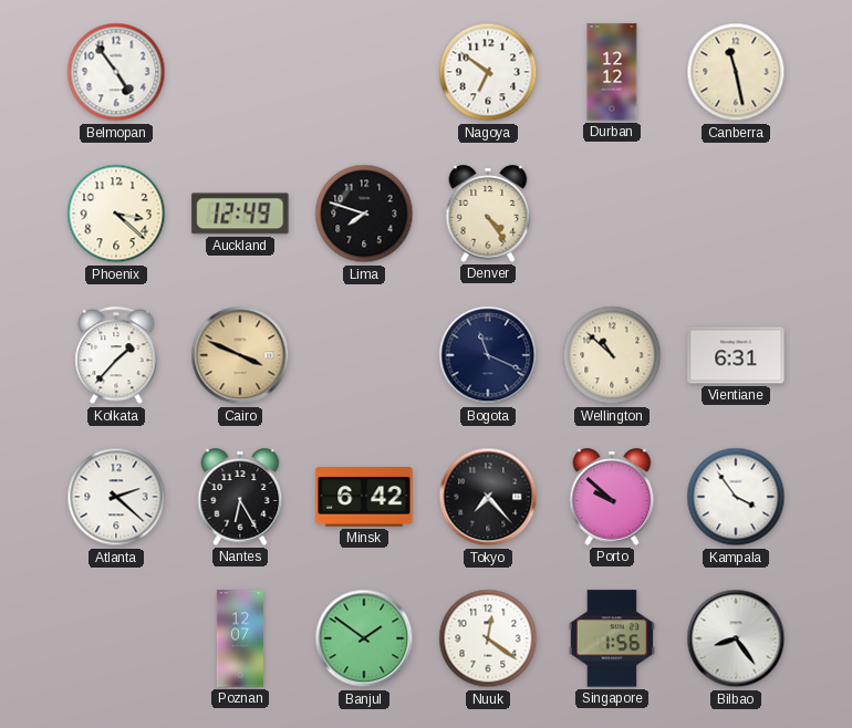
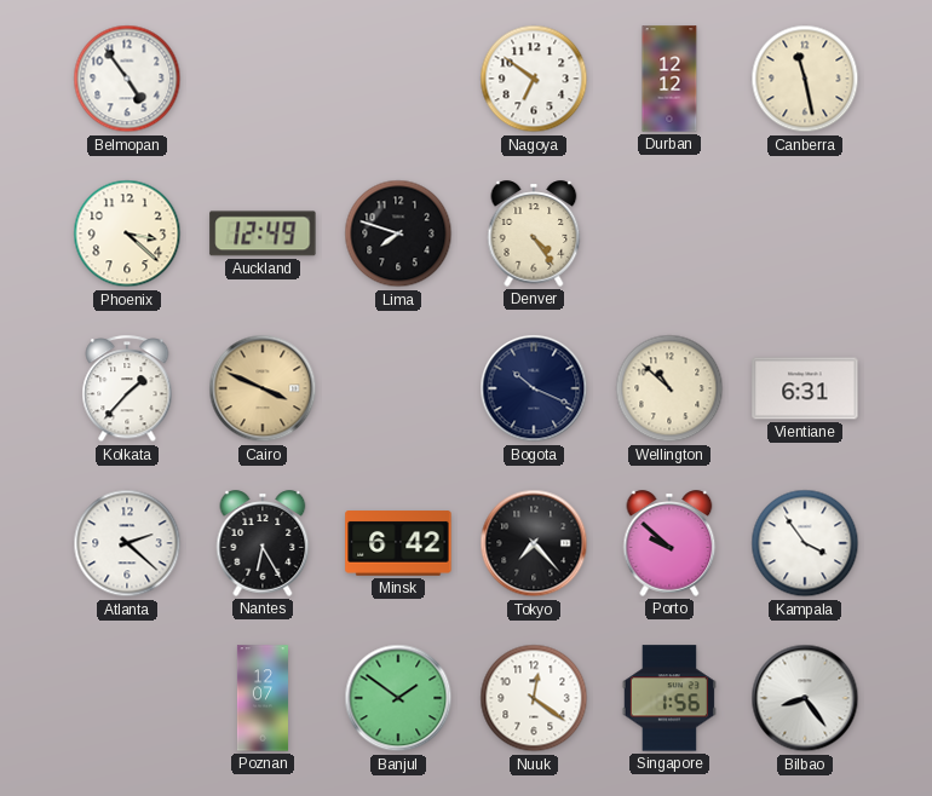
Bogota: 11:19 -> 10:19 (534, 388)
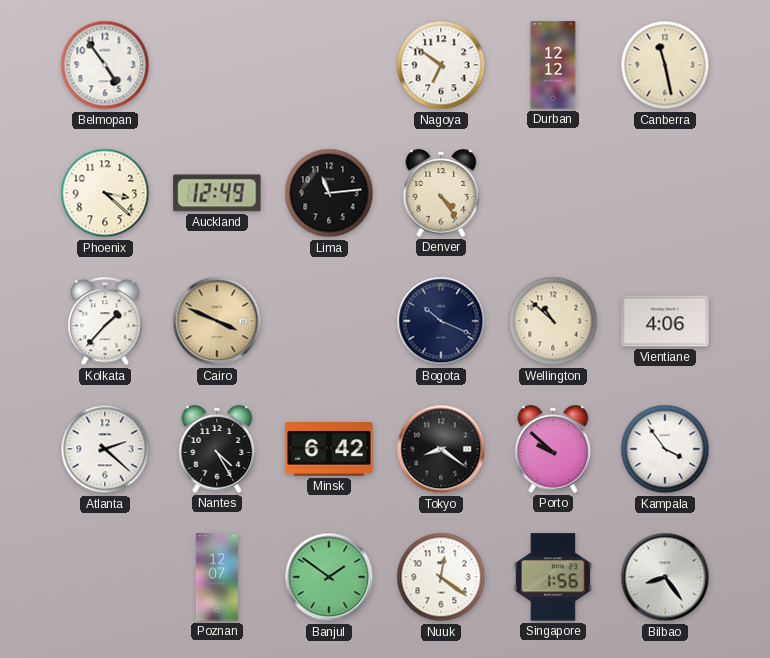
Lima: 7:48 -> 11:14 (329, 193)
Vientiane: 6:31 -> 4:06 (665, 321)
Nantes: 6:25 -> 4:25 (217, 449)
Tokyo: 7:23 -> 8:21 (441, 449)
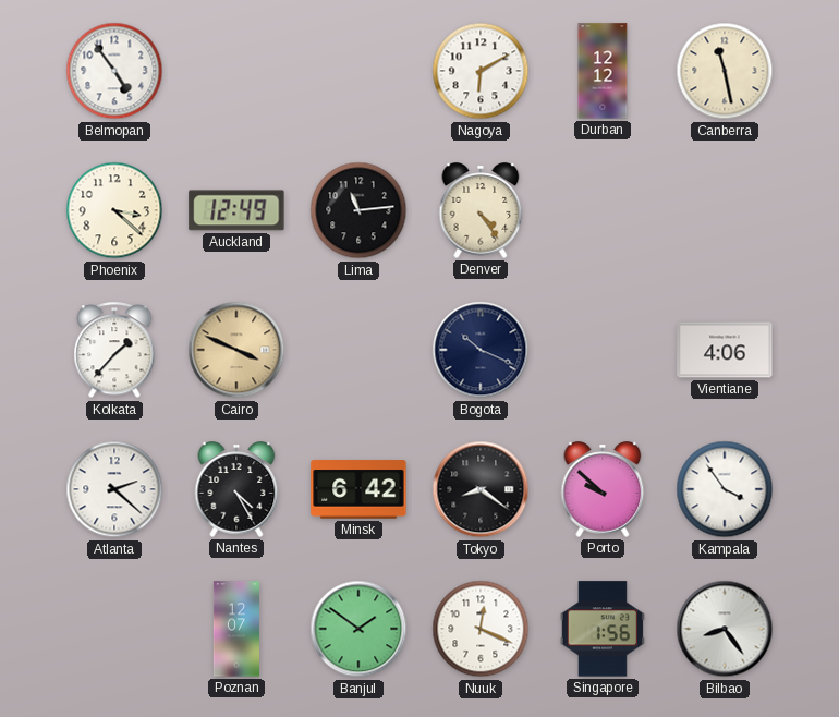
Nagoya: 6:51 -> 6:10 (481, 71)
Wellington: 10:52 -> none (553, 321)
Nuuk: 12:21 -> 12:19 (481, 629)
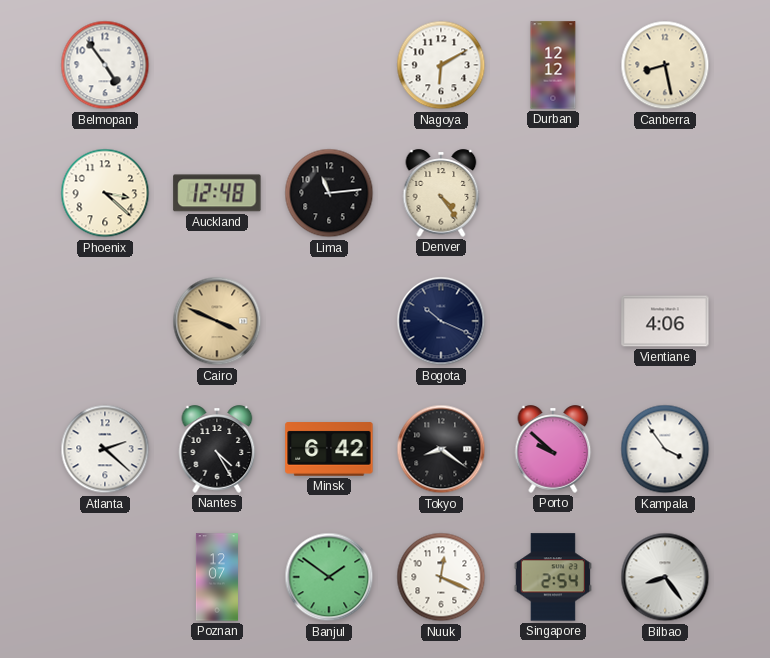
Canberra: 11:28 -> 8:28 (665, 65)
Auckland: 12:49 -> 12:48 (217, 193)
Kolkata: 1:37 -> none (114, 351)
Singapore: 1:56 -> 2:54 (553, 577)
